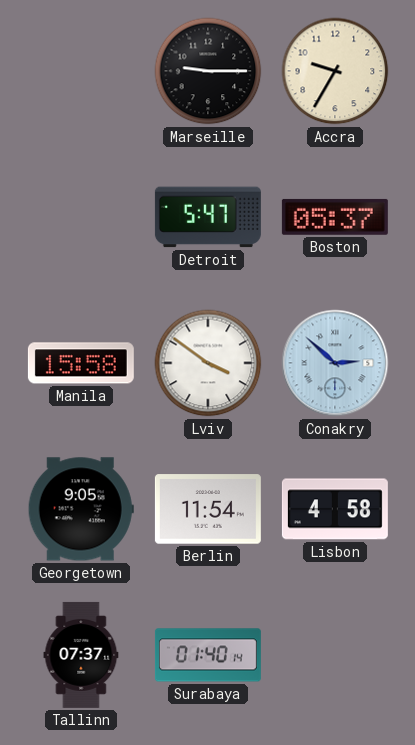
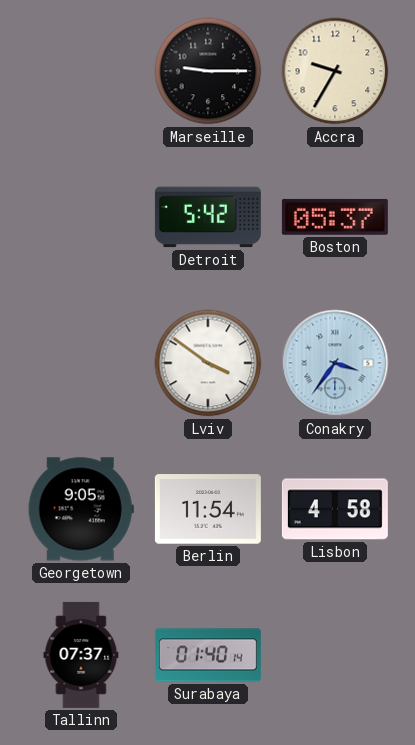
Detroit: 5:47 -> 5:42 (208, 217)
Manila: 15:58 -> none (81, 363)
Conakry: 2:52 -> 3:36 (335, 363)
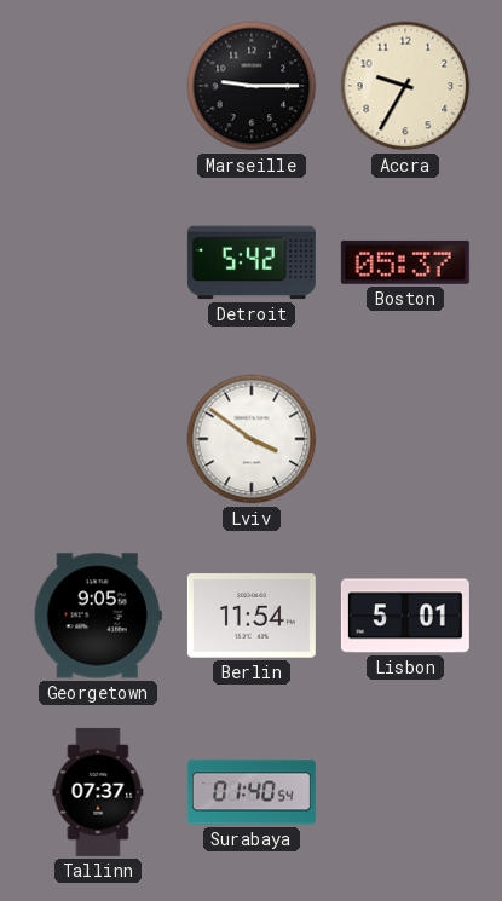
Conakry: 3:36 -> none (335, 363)
Lisbon: 4:58 -> 5:01 (405, 616)
Surabaya: 01:40:14 -> 01:40:54 (252, 792)
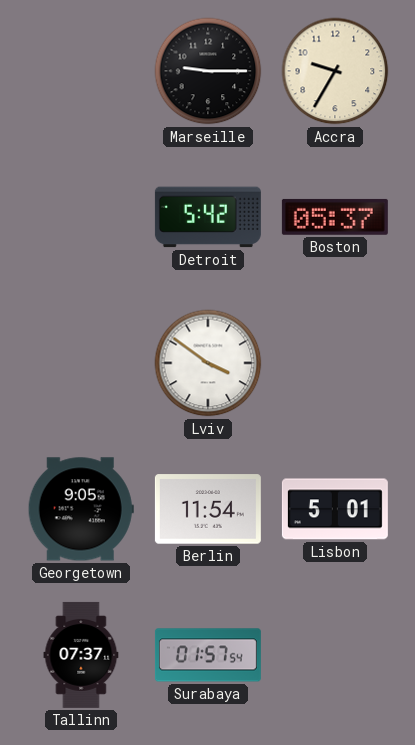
Surabaya: 01:40 -> 01:57 (208, 655)
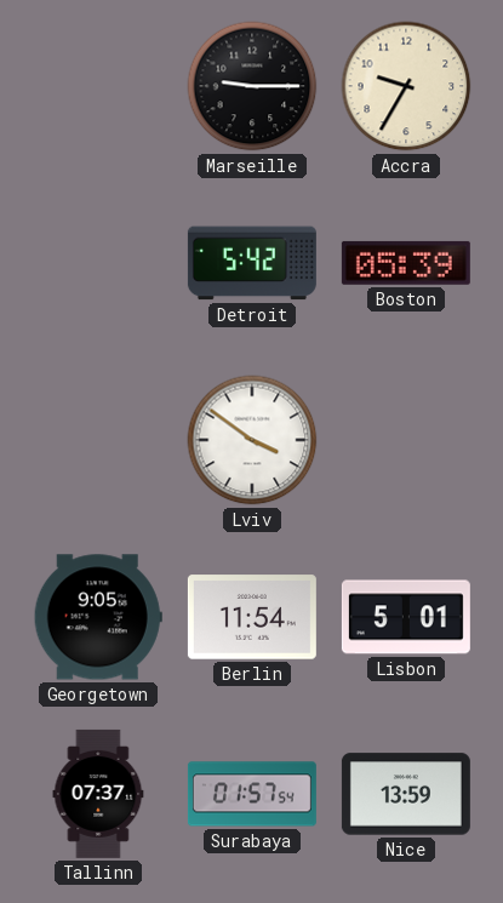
Boston: 05:37 -> 05:39 (406, 263)
Nice: none -> 13:59 (406, 794)
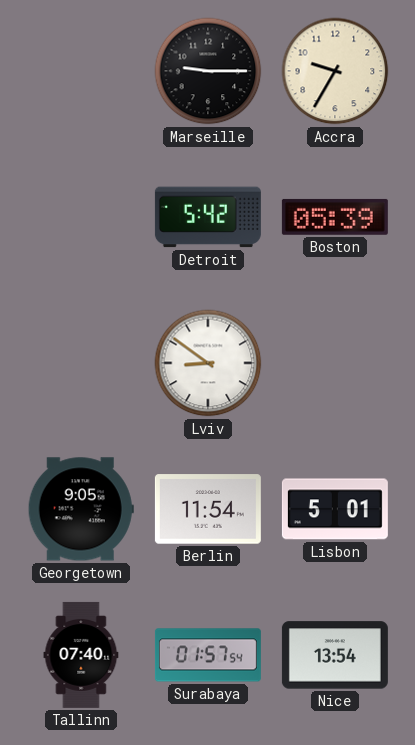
Lviv: 3:51 -> 8:51 (208, 363)
Tallinn: 07:37 -> 07:40 (81, 655)
Nice: 13:59 -> 13:54 (335, 655)
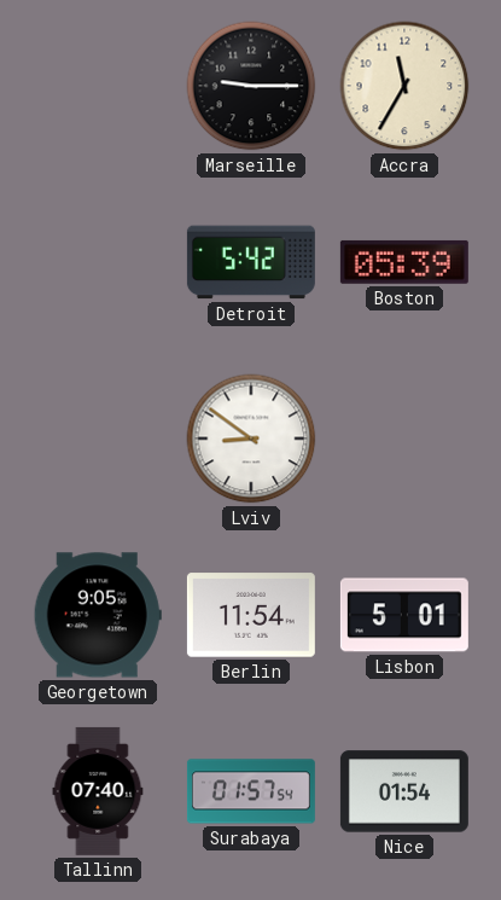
Accra: 9:35 -> 11:35 (404, 86)
Nice: 13:54 -> 01:54 (404, 791)
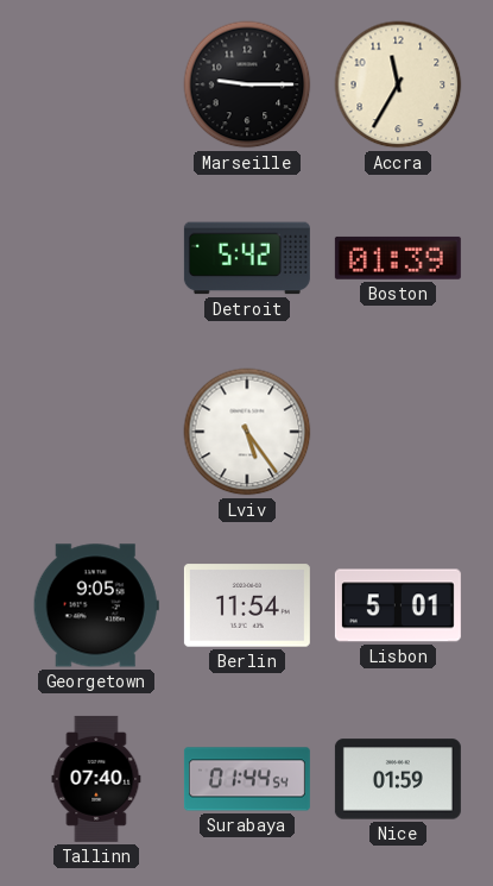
Boston: 05:39 -> 01:39 (398, 258)
Lviv: 8:51 -> 5:24 (247, 432)
Surabaya: 01:57 -> 01:44 (247, 779)
Nice: 01:54 -> 01:59 (398, 779)
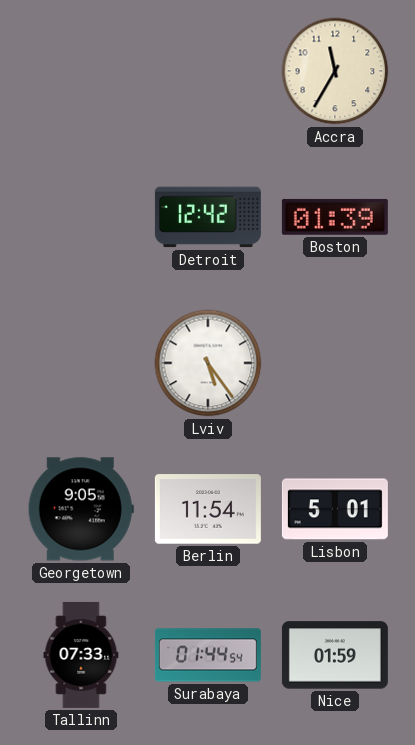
Marseille: 9:15 -> none (247, 84)
Detroit: 5:42 -> 12:42 (208, 217)
Tallinn: 07:40 -> 07:33 (81, 655)
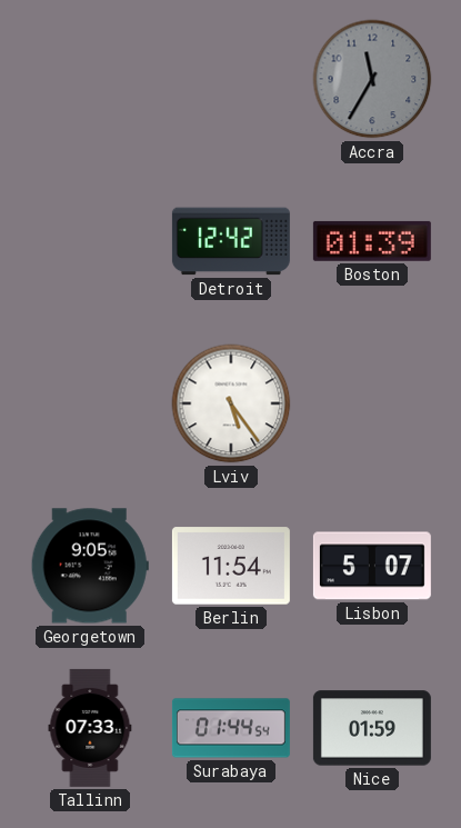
Accra dial: cream -> grey (372, 79)
Lisbon: 5:01 -> 5:07 (372, 566)
